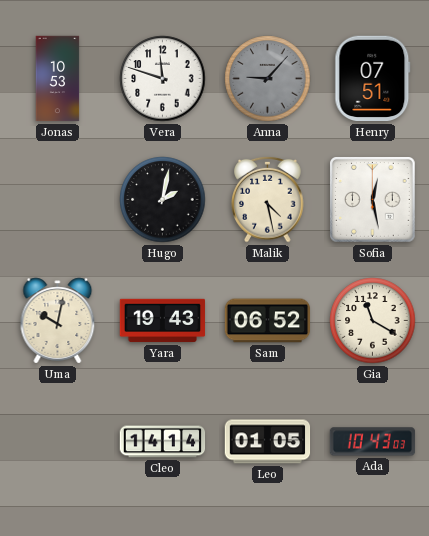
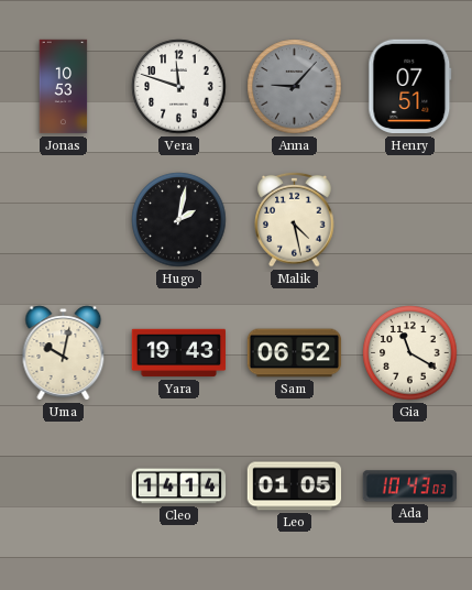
Sofia: 12:28 -> none (373, 200)
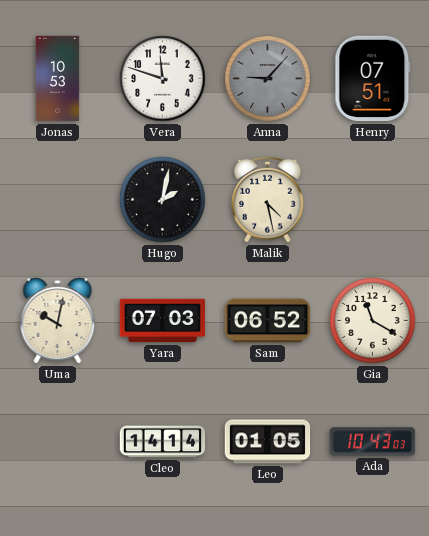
Yara: 19:43 -> 07:03 (163, 321)
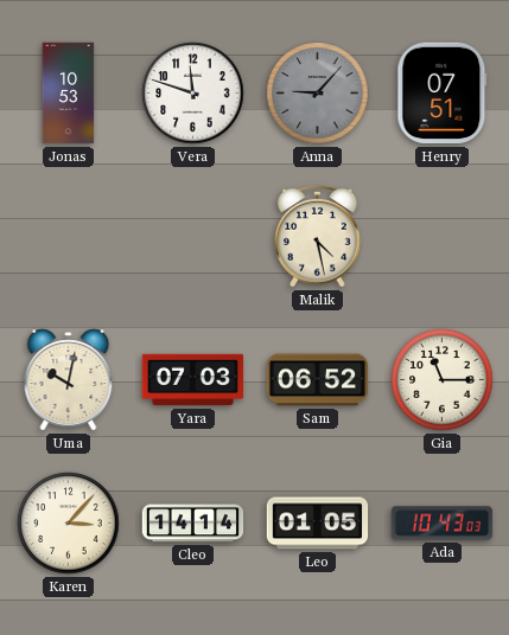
Hugo: 2:02 -> none (163, 200)
Gia: 11:20 -> 11:15 (443, 380)
Karen: none -> 3:07 (69, 524)
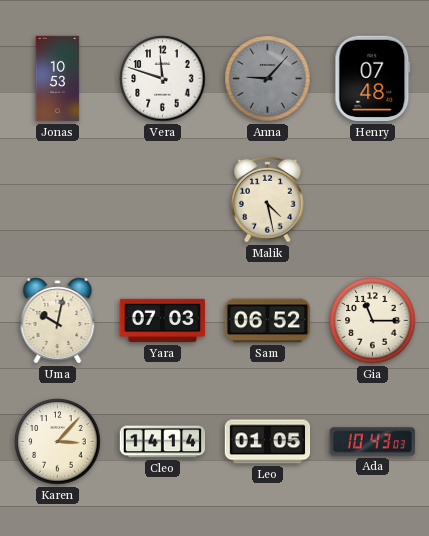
Henry: 07:51 -> 07:48 (373, 79)
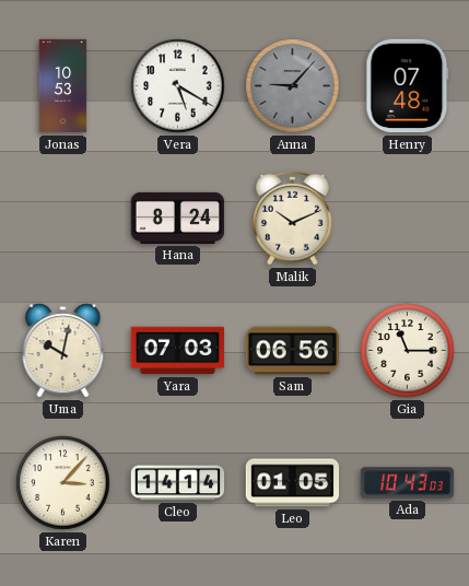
Vera: 11:48 -> 5:20 (178, 86)
Hana: none -> 8:24 (178, 218)
Malik: 4:28 -> 10:11 (293, 218)
Sam: 06:52 -> 06:56 (293, 351)
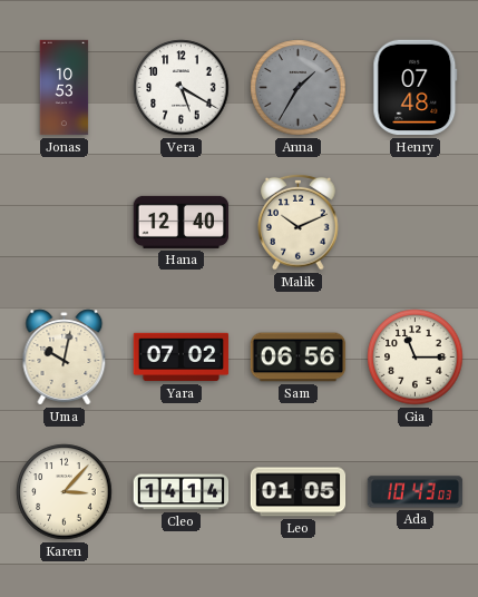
Anna: 9:07 -> 1:35 (299, 88)
Hana: 8:24 -> 12:40 (182, 222)
Yara: 07:03 -> 07:02 (182, 358)
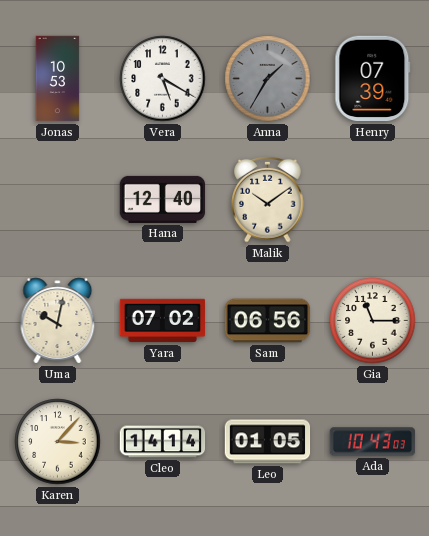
Henry: 07:48 -> 07:39 (373, 79)
Malik: 10:11 -> 10:09 (268, 199)
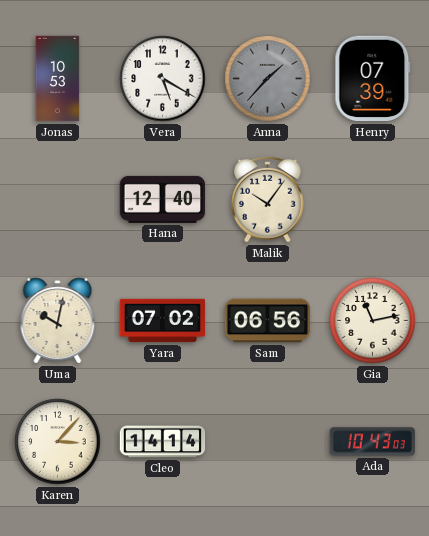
Anna: 1:35 -> 1:37 (268, 79)
Malik: 10:09 -> 10:06 (268, 199)
Gia: 11:15 -> 11:13 (373, 321)
Leo: 01:05 -> none (268, 442)
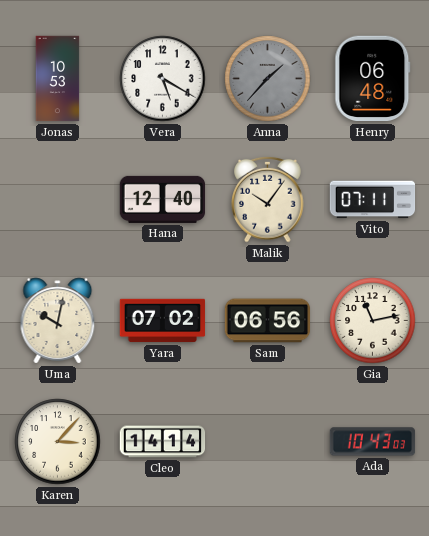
Henry: 07:39 -> 06:48 (373, 79)
Vito: none -> 07:11 (373, 200)
